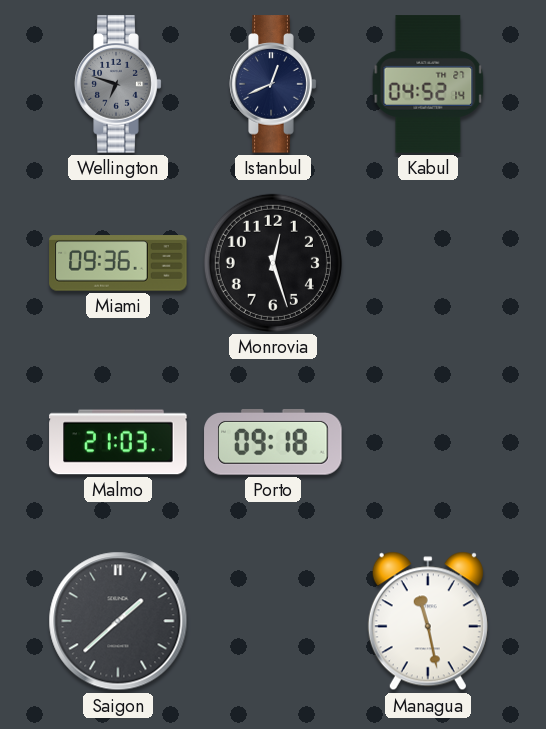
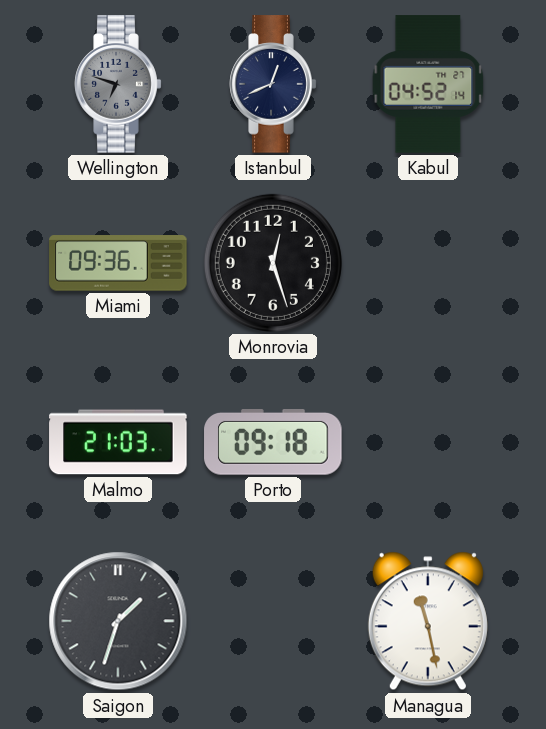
Saigon: 1:38 -> 1:33 (118, 621)
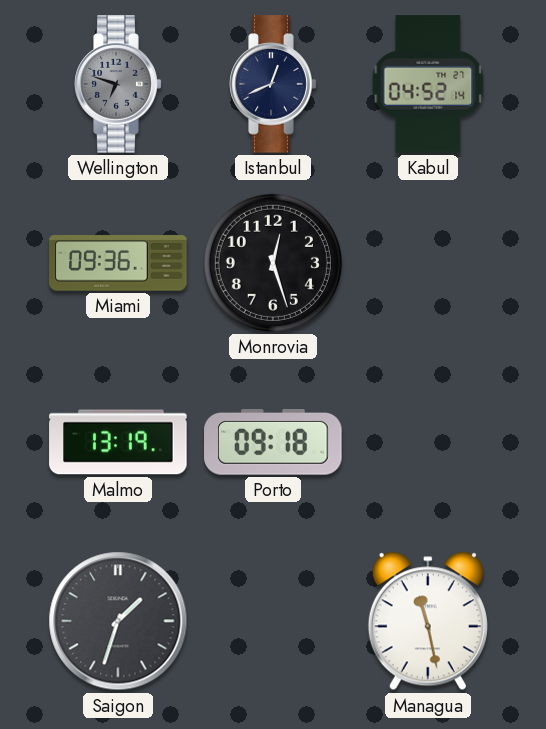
Malmo: 21:03 -> 13:19 (118, 442)
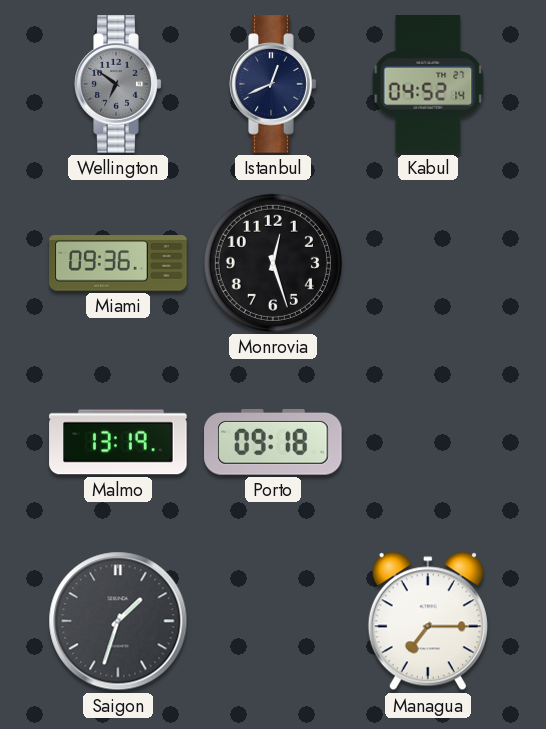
Wellington: 6:48 -> 6:51 (118, 84)
Managua: 11:28 -> 7:15 (428, 621)
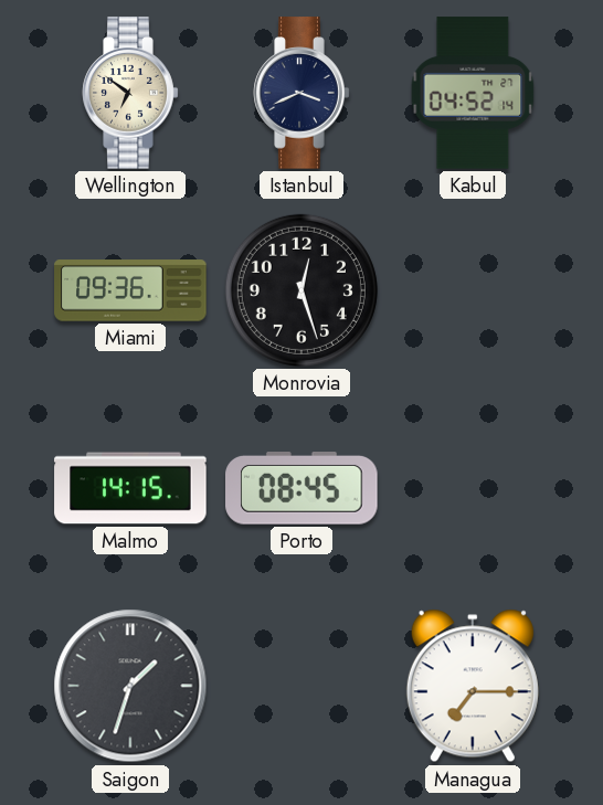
Wellington dial: grey -> cream (130, 93)
Istanbul: 12:41 -> 3:41 (301, 93)
Malmo: 13:19 -> 14:15 (130, 488)
Porto: 09:18 -> 08:45 (301, 489)
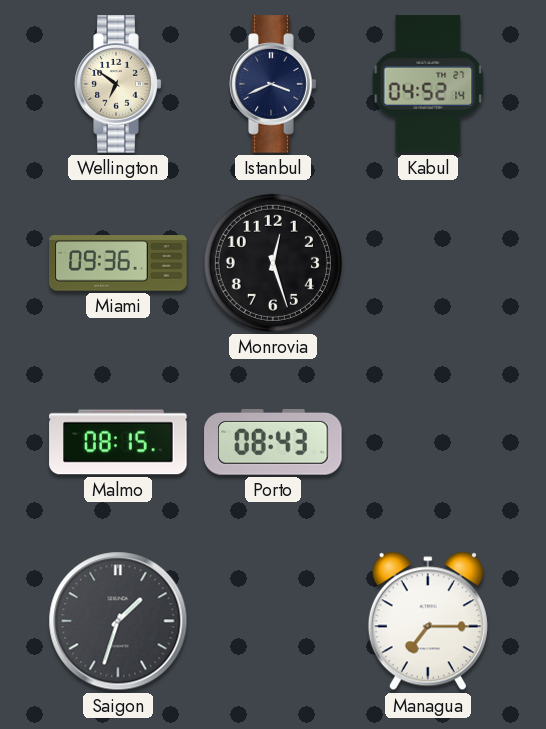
Malmo: 14:15 -> 08:15 (118, 442)
Porto: 08:45 -> 08:43 (273, 443)
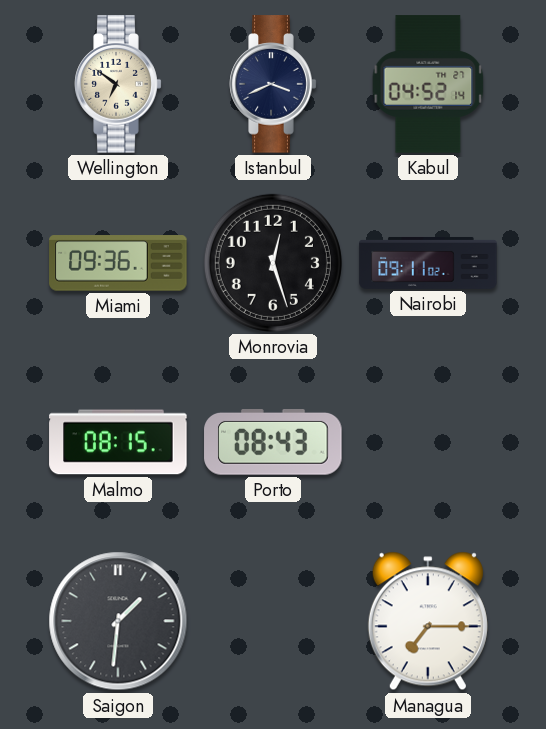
Nairobi: none -> 09:11 (428, 263)
Saigon: 1:33 -> 1:31 (118, 621)
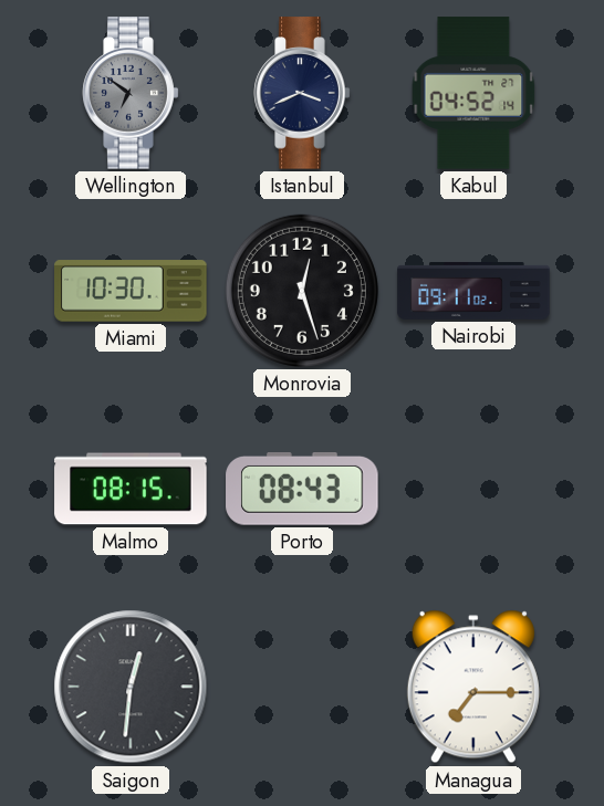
Wellington dial: cream -> grey (131, 93)
Miami: 09:36 -> 10:30 (131, 291)
Saigon: 1:31 -> 12:31 (131, 687)
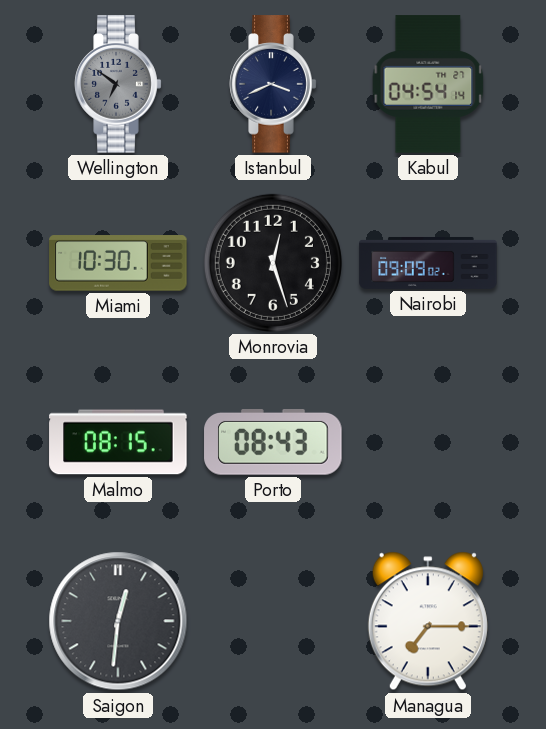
Kabul: 04:52 -> 04:54 (428, 84)
Nairobi: 09:11 -> 09:09 (428, 263)
